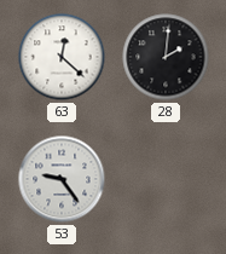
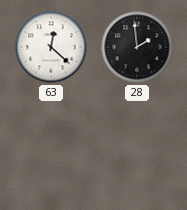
28: 2:01 -> 1:59 (137, 47)
53: 9:24 -> none (62, 179)
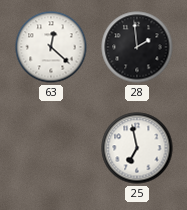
25: none -> 6:58 (137, 148)
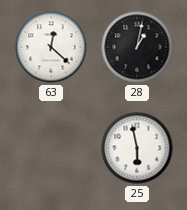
28: 1:59 -> 1:02 (137, 47)
25: 6:58 -> 5:58 (137, 148)
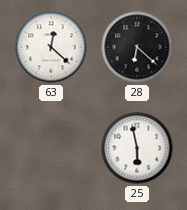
28: 1:02 -> 6:22 (137, 47)
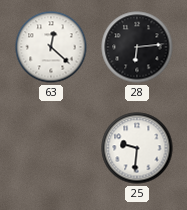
28: 6:22 -> 6:14 (137, 47)
25: 5:58 -> 9:31 (137, 148)
